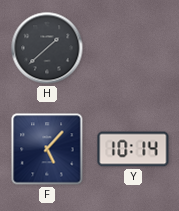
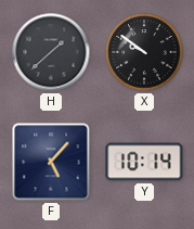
X: none -> 9:51 (144, 52)
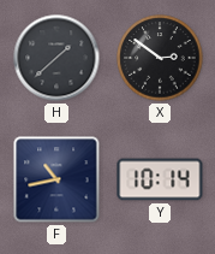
X: 9:51 -> 2:51 (160, 58)
F: 5:07 -> 10:43 (56, 179)
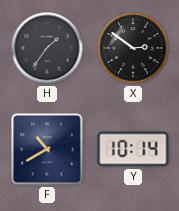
H: 1:38 -> 1:36 (47, 48)
F: 10:43 -> 10:40 (47, 149)
